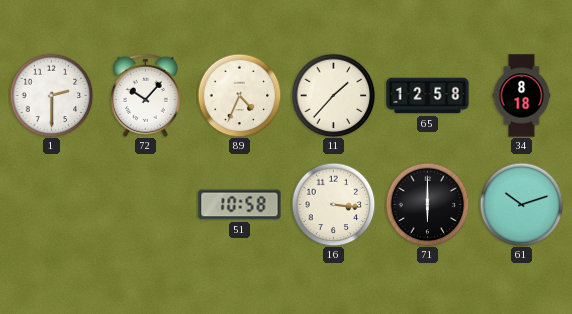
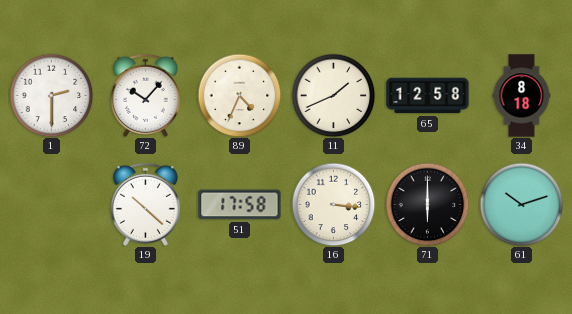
11: 1:37 -> 1:41 (333, 95)
19: none -> 10:22 (145, 204)
51: 10:58 -> 17:58 (240, 205)
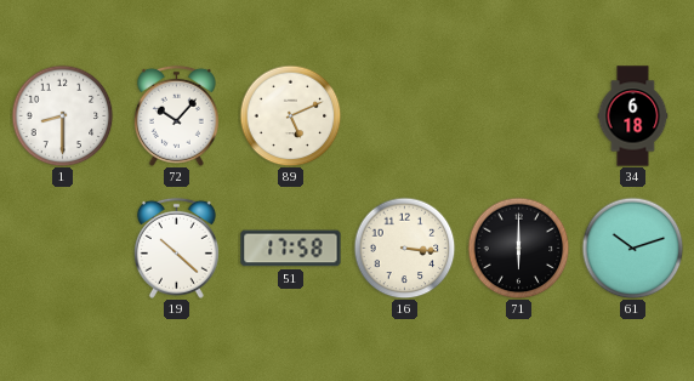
1: 2:30 -> 8:30 (62, 115)
89: 4:34 -> 5:11 (290, 115)
11: 1:41 -> none (333, 95)
65: 12:58 -> none (428, 96)
34: 8:18 -> 6:18 (633, 116)
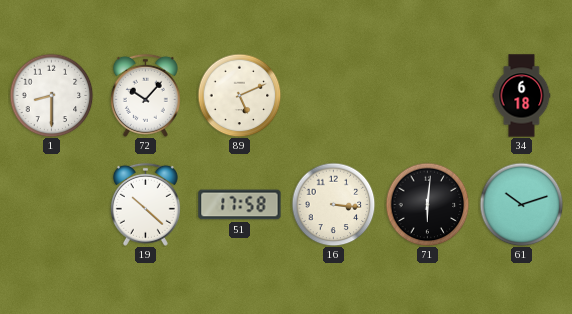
71: 6:00 -> 6:01 (427, 204)
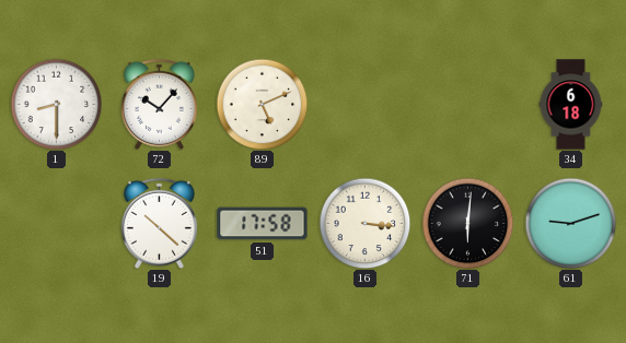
61: 10:12 -> 9:12 (570, 223)
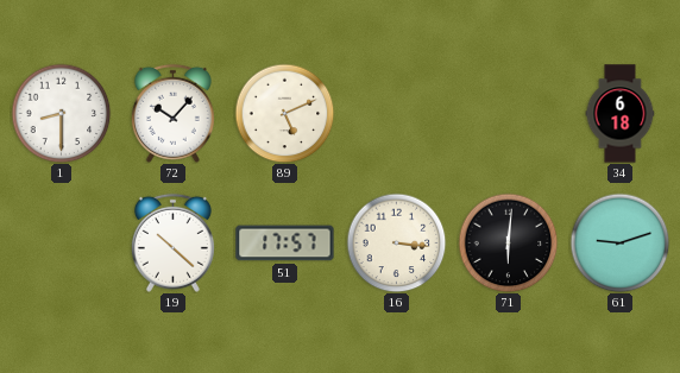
51: 17:58 -> 17:57 (285, 244)
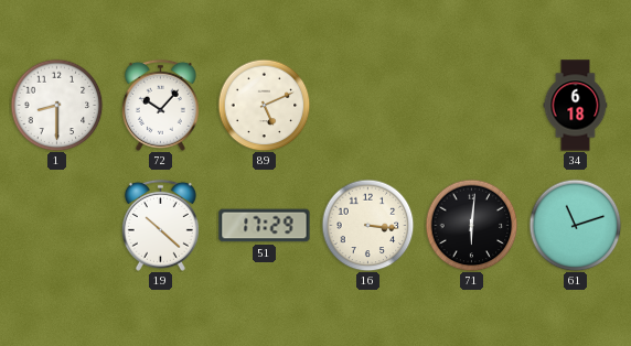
51: 17:57 -> 17:29 (265, 226)
61: 9:12 -> 11:12 (575, 225)
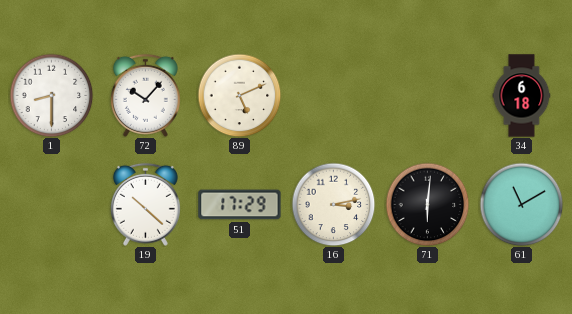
16: 3:16 -> 3:13 (333, 204)
61: 11:12 -> 11:10 (521, 204)
